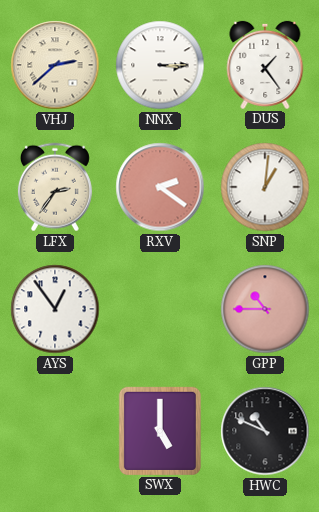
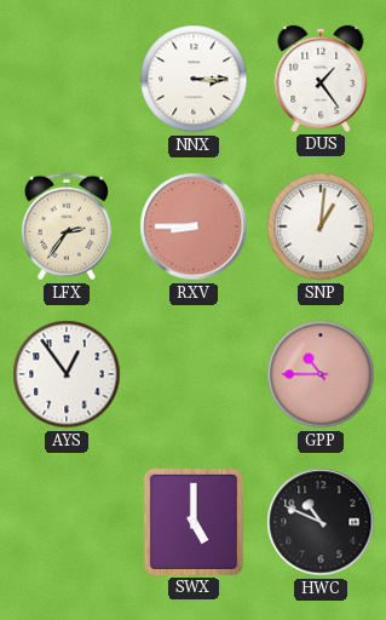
VHJ: 2:38 -> none (55, 65)
RXV: 2:21 -> 8:45 (194, 226)
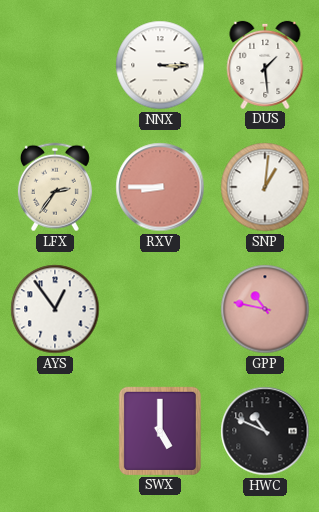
DUS: 1:24 -> 1:29 (265, 65)
GPP: 10:45 -> 10:47 (265, 309)
